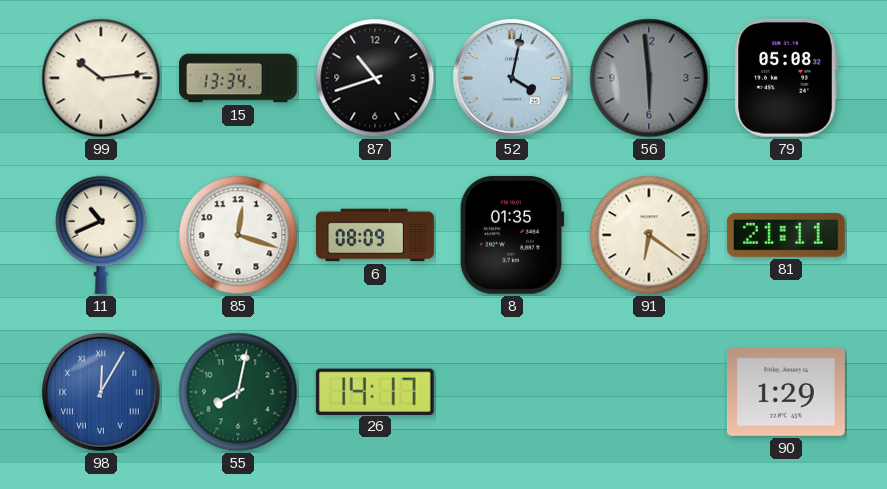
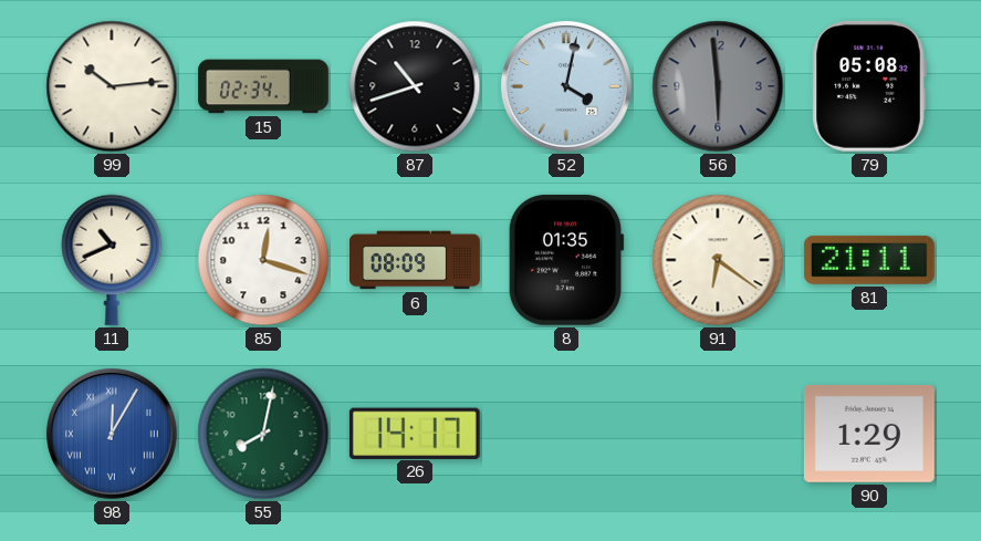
15: 13:34 -> 02:34 (263, 86)
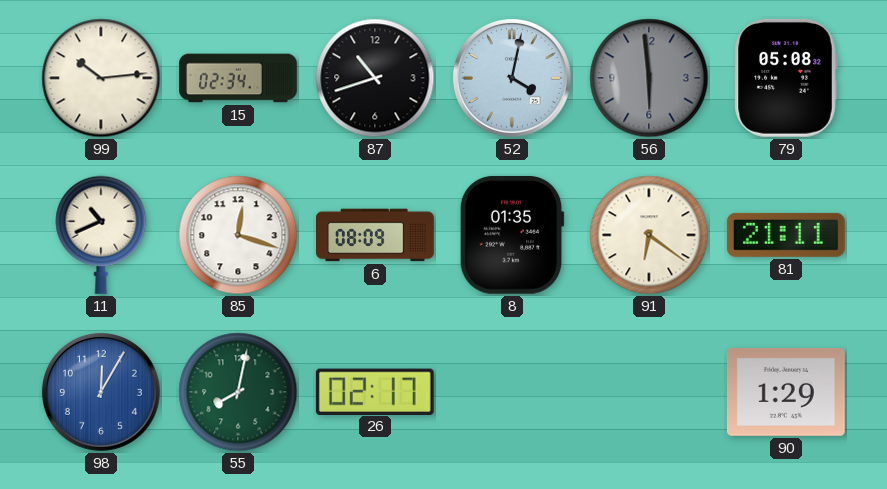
98 numerals: Roman -> Arabic (101, 392)
26: 14:17 -> 02:17 (375, 391)
